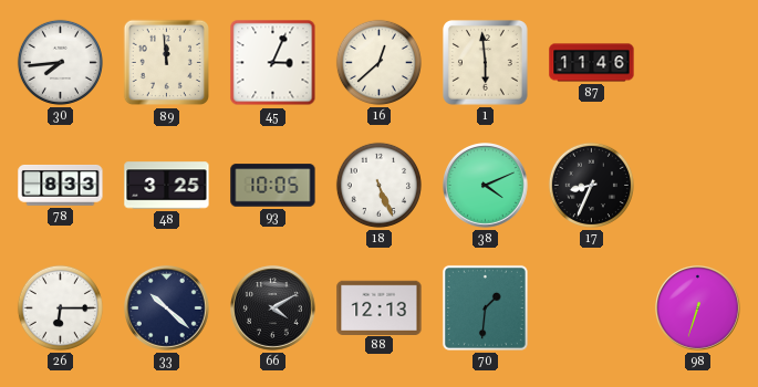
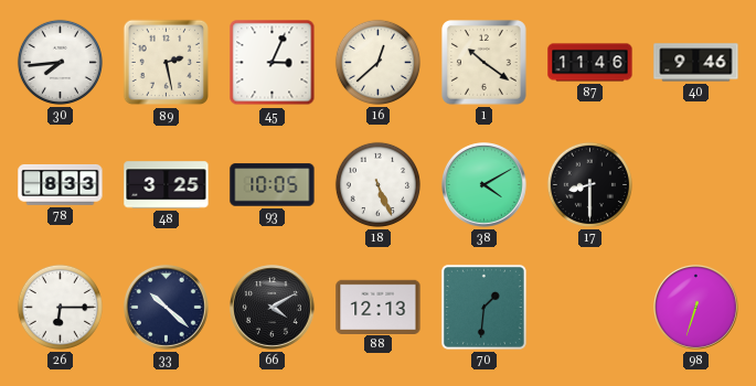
89: 11:59 -> 2:28 (167, 63)
1: 5:59 -> 10:21 (485, 63)
40: none -> 9:46 (696, 63)
38: 4:11 -> 4:10 (485, 185)
17: 8:34 -> 8:30 (589, 184)
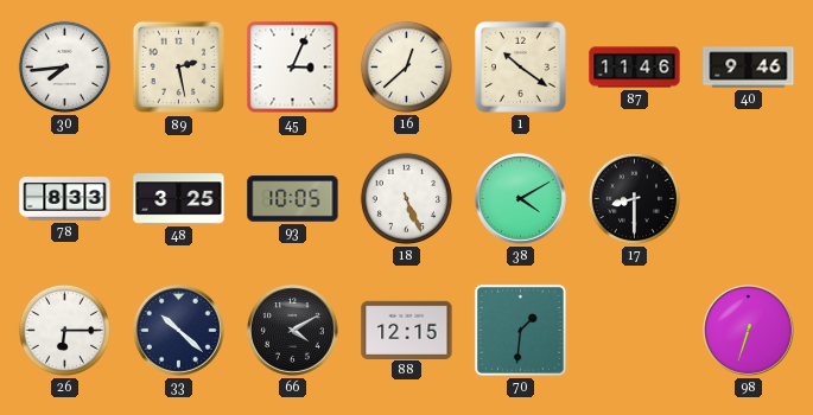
88: 12:13 -> 12:15 (407, 330)
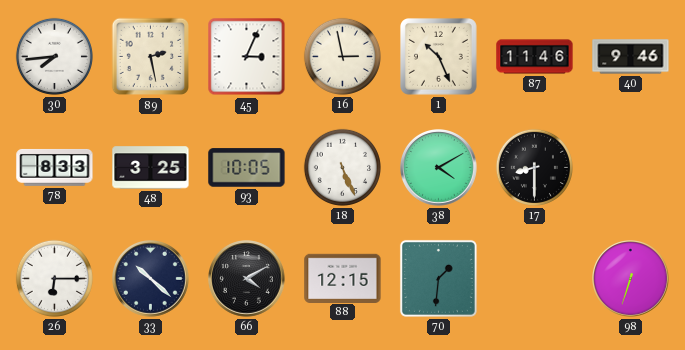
16: 12:38 -> 2:58 (342, 56)
1: 10:21 -> 10:26 (439, 57)
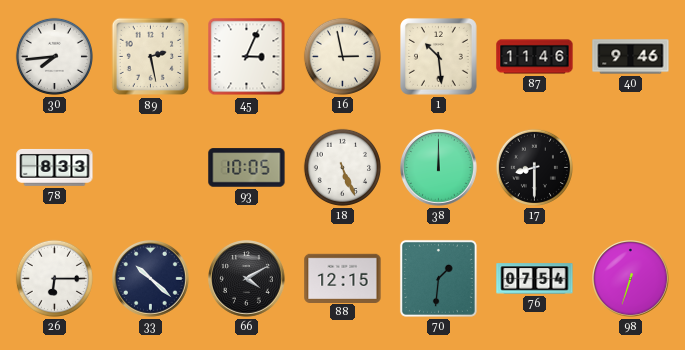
1: 10:26 -> 10:29 (439, 57)
48: 3:25 -> none (151, 168)
38: 4:10 -> 12:00 (439, 168)
76: none -> 07:54 (535, 279)
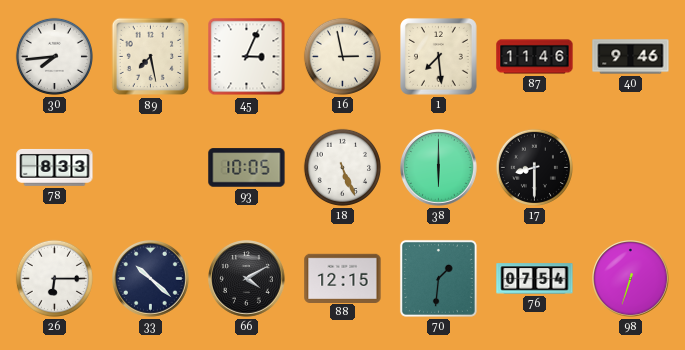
89: 2:28 -> 7:28 (151, 57)
1: 10:29 -> 7:29 (439, 57)
38: 12:00 -> 6:00 (439, 168)
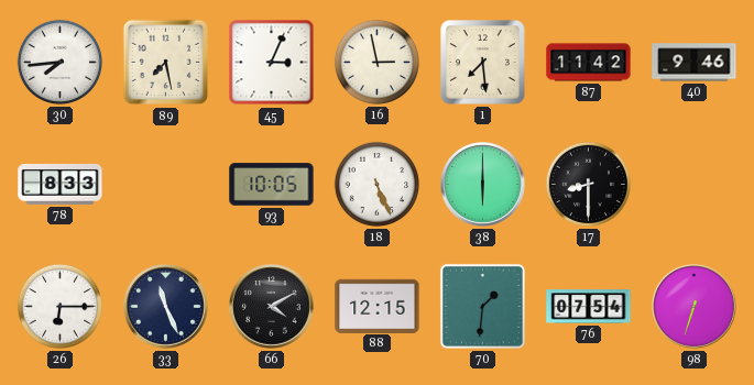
87: 11:46 -> 11:42 (589, 63)
33: 10:22 -> 11:26 (166, 307)
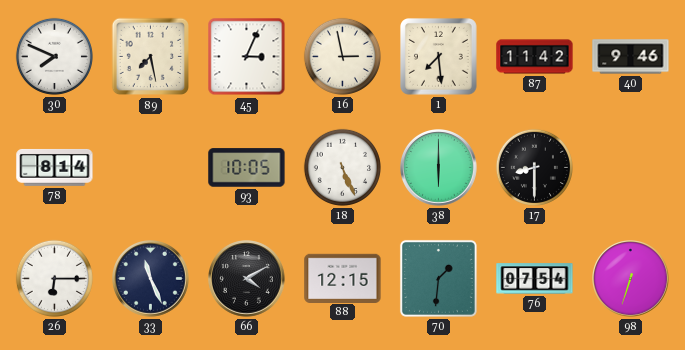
30: 7:44 -> 7:49 (54, 56)
78: 8:33 -> 8:14 (55, 167)
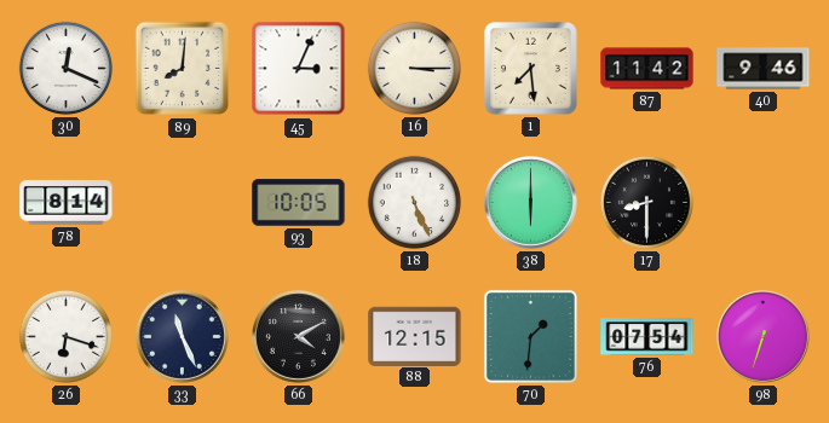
30: 7:49 -> 12:19 (65, 68)
89: 7:28 -> 8:01 (183, 69)
16: 2:58 -> 3:15 (414, 68)
26: 6:15 -> 6:18 (65, 336)
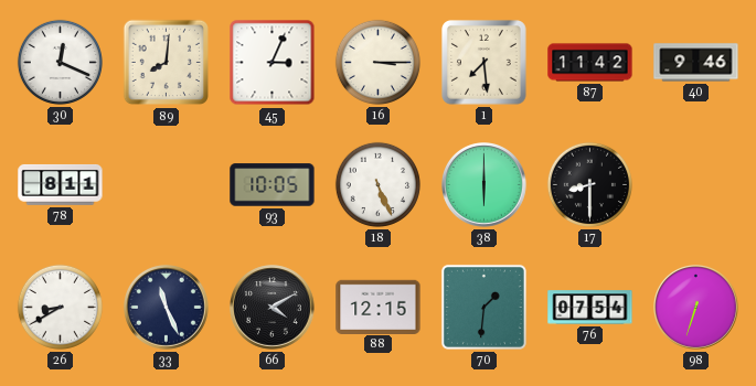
78: 8:14 -> 8:11 (61, 184)
26: 6:18 -> 8:40 (60, 307)
